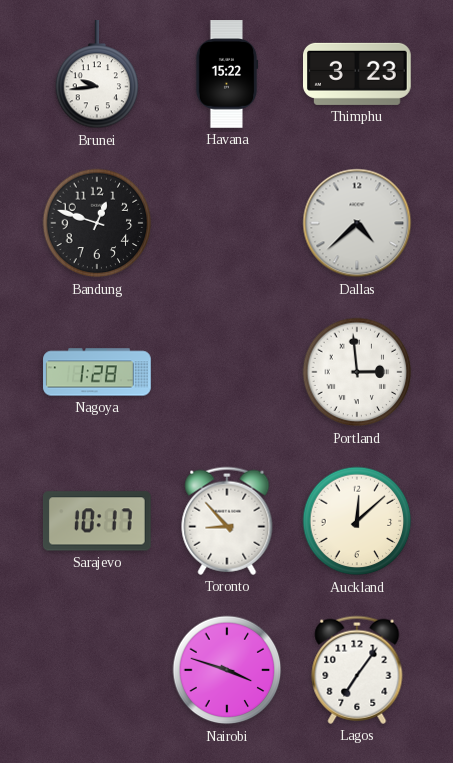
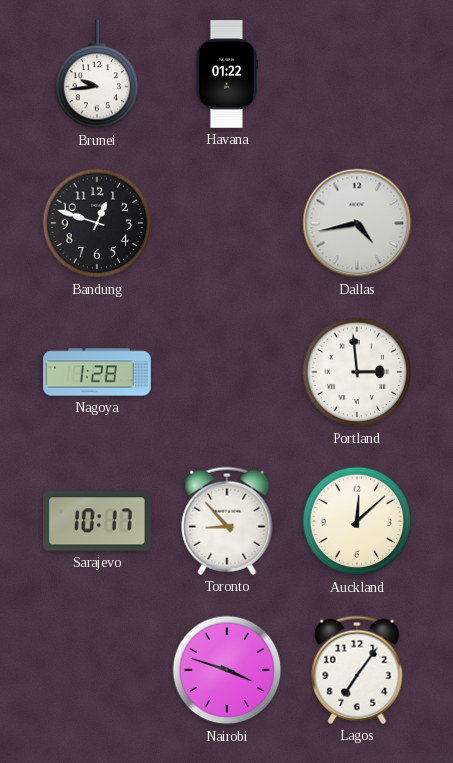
Havana: 15:22 -> 01:22 (227, 74)
Thimphu: 3:23 -> none (358, 74)
Dallas: 4:38 -> 4:43 (357, 223)
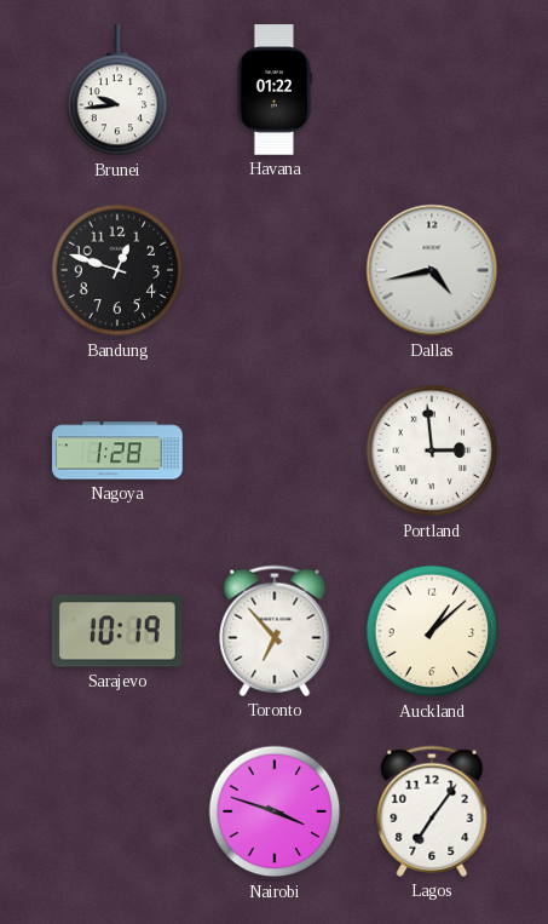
Sarajevo: 10:17 -> 10:19 (117, 631)
Toronto: 8:53 -> 6:53 (275, 631)
Auckland: 12:08 -> 1:08 (432, 631)
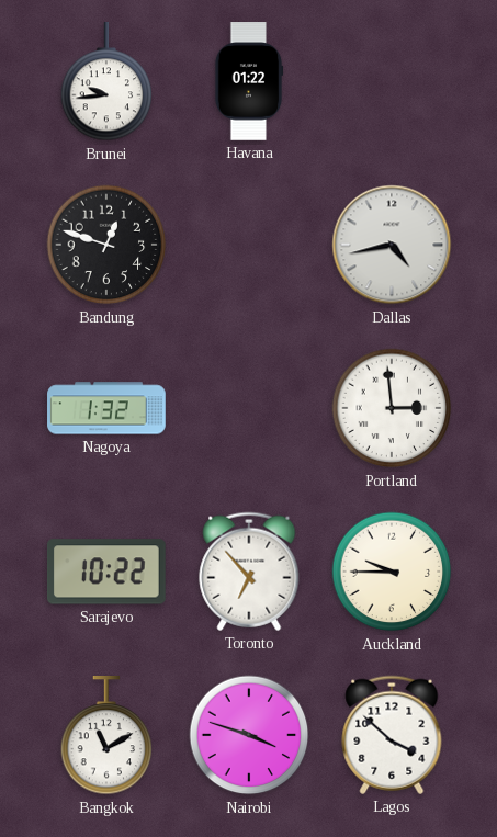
Nagoya: 1:28 -> 1:32 (106, 408)
Sarajevo: 10:19 -> 10:22 (106, 572)
Auckland: 1:08 -> 9:45 (392, 572)
Bangkok: none -> 11:10 (106, 736)
Lagos: 7:06 -> 3:52 (392, 735)
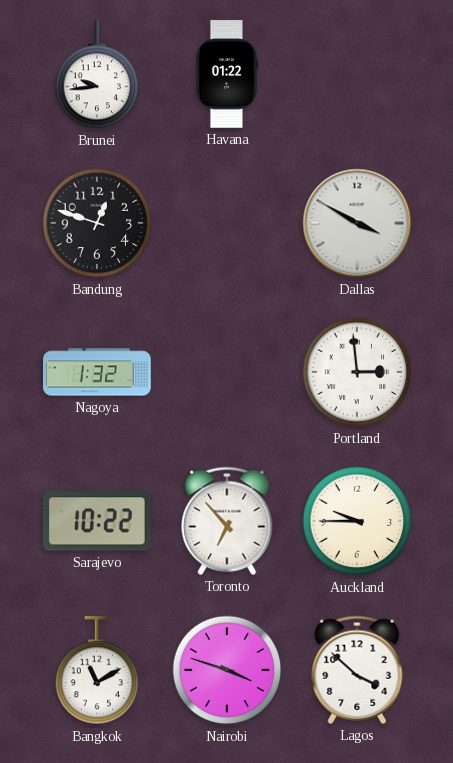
Dallas: 4:43 -> 3:50 (357, 223)
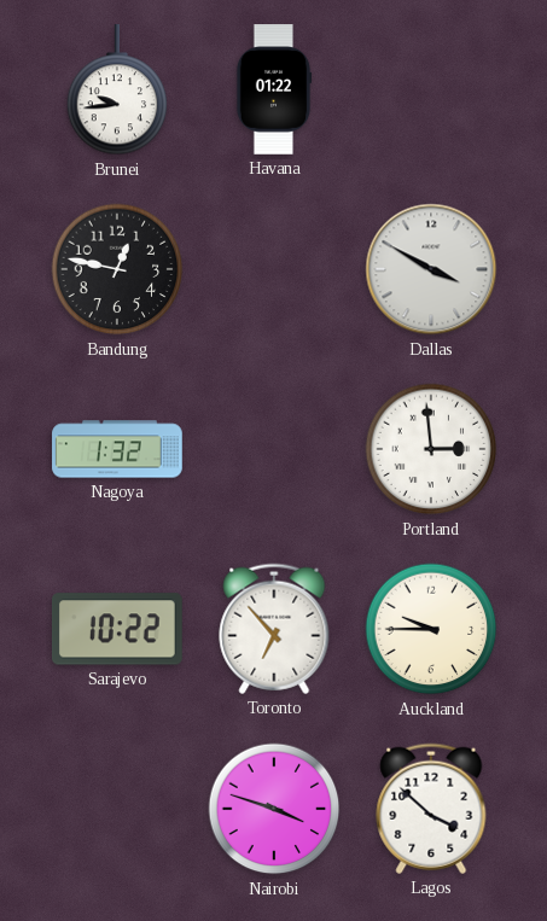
Bandung: 12:48 -> 12:47 (117, 269)
Bangkok: 11:10 -> none (97, 671)
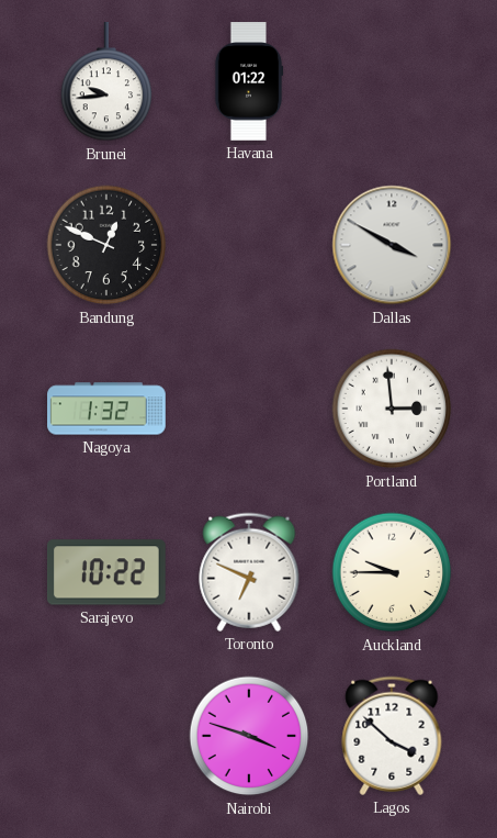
Bandung: 12:47 -> 12:49 (106, 245)
Toronto: 6:53 -> 6:49 (249, 572)
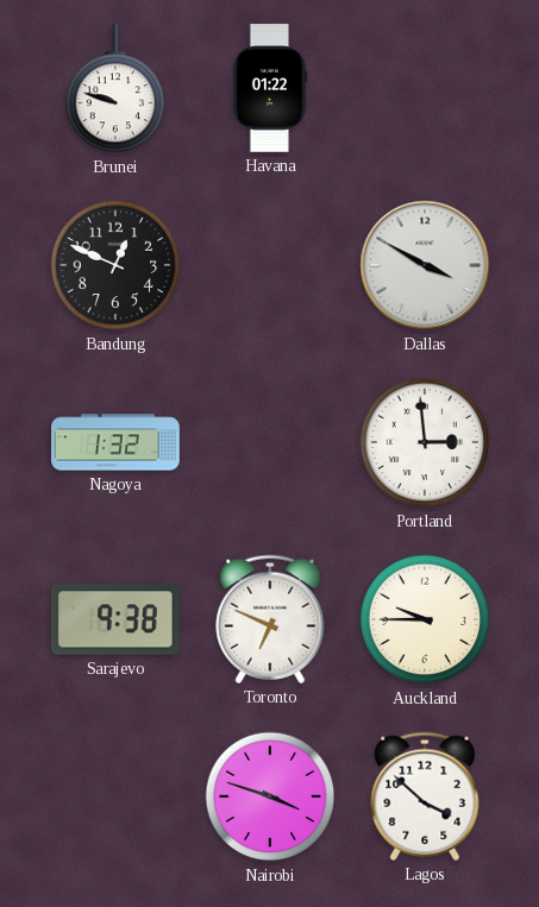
Brunei: 9:44 -> 9:48 (115, 89)
Sarajevo: 10:22 -> 9:38 (115, 619)
